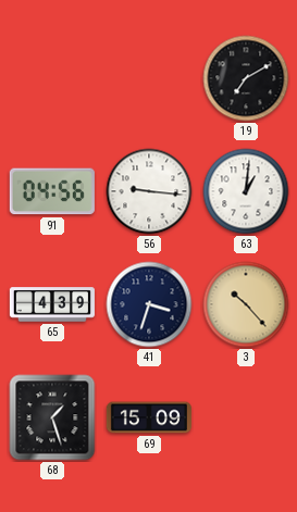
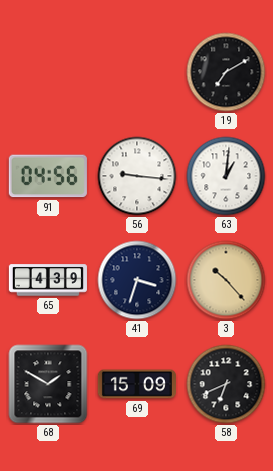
68: 1:27 -> 1:50 (48, 384)
58: none -> 6:41 (226, 384)
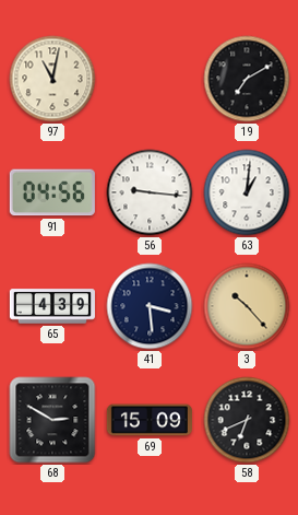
97: none -> 11:02 (52, 79)
41: 3:33 -> 3:29 (150, 306)
68: 1:50 -> 2:50 (52, 420)
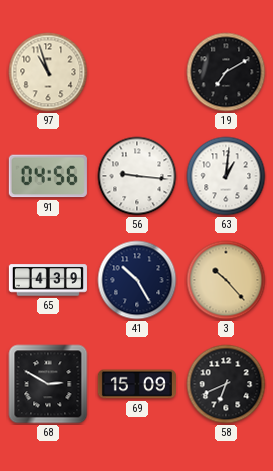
97: 11:02 -> 10:57 (48, 72)
41: 3:29 -> 10:25 (137, 280)
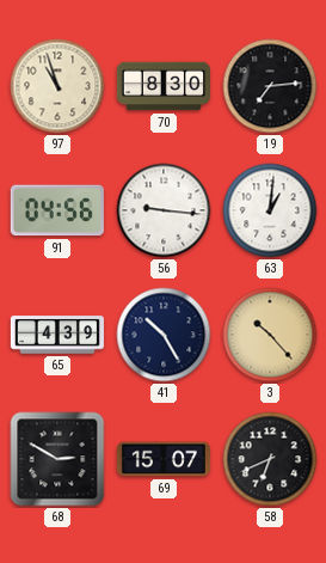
70: none -> 8:30 (164, 86)
19: 7:10 -> 7:14 (270, 86)
69: 15:09 -> 15:07 (164, 459)
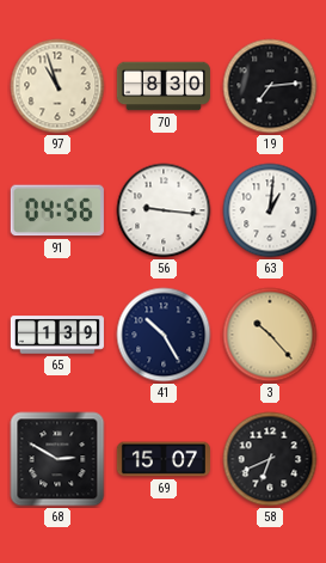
65: 4:39 -> 1:39 (57, 335)
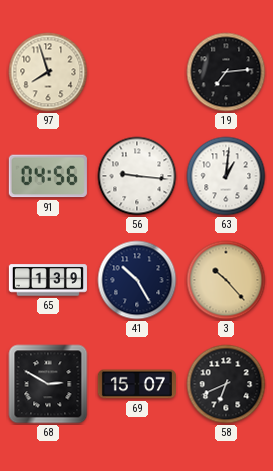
97: 10:57 -> 7:57 (48, 72)
70: 8:30 -> none (164, 86)
